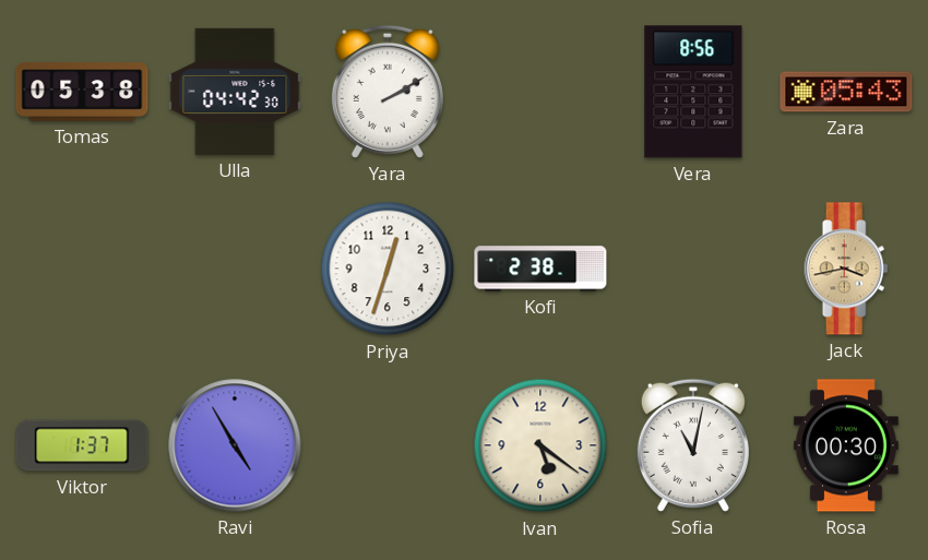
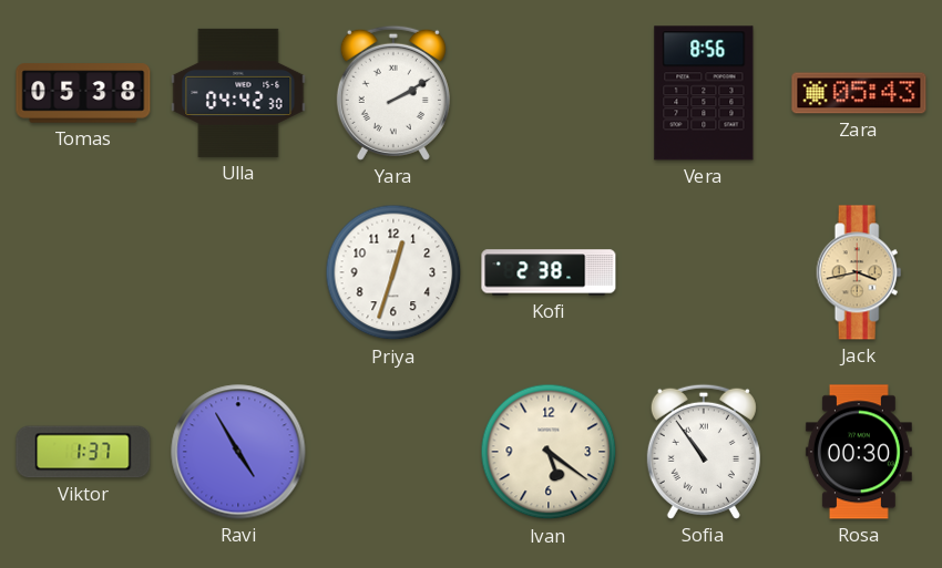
Sofia: 11:02 -> 10:54 (704, 452)
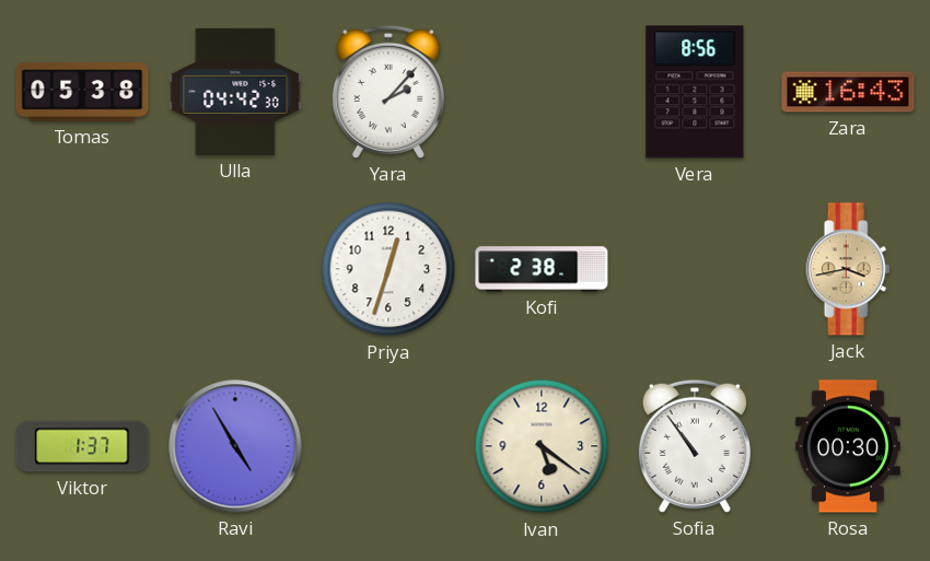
Yara: 2:10 -> 2:07 (388, 92)
Zara: 05:43 -> 16:43 (848, 92)
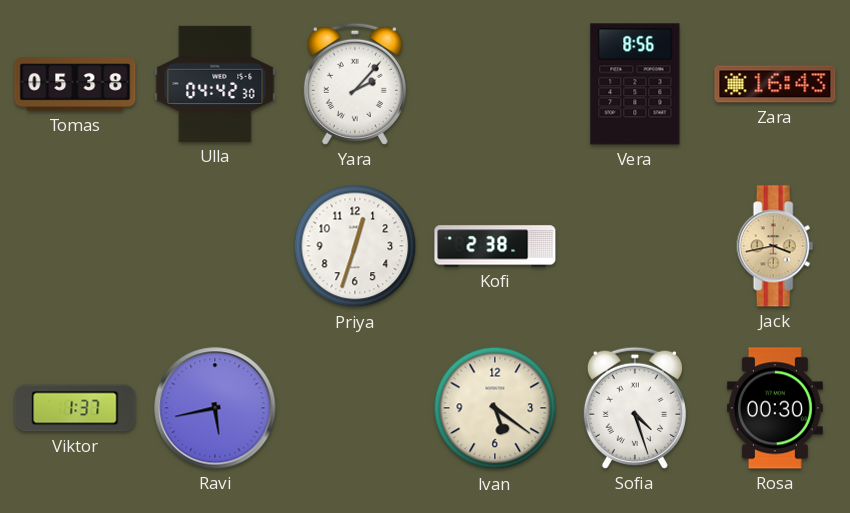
Ravi: 4:55 -> 5:43 (215, 408)
Sofia: 10:54 -> 4:27 (635, 408)
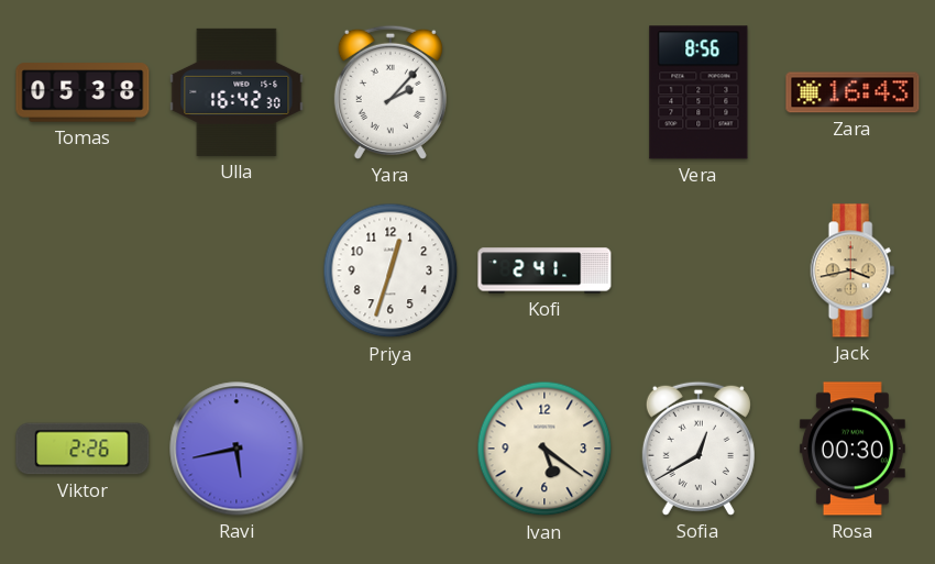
Ulla: 04:42 -> 16:42 (237, 92)
Kofi: 2:38 -> 2:41 (544, 270)
Viktor: 1:37 -> 2:26 (82, 449)
Sofia: 4:27 -> 12:40 (698, 449)
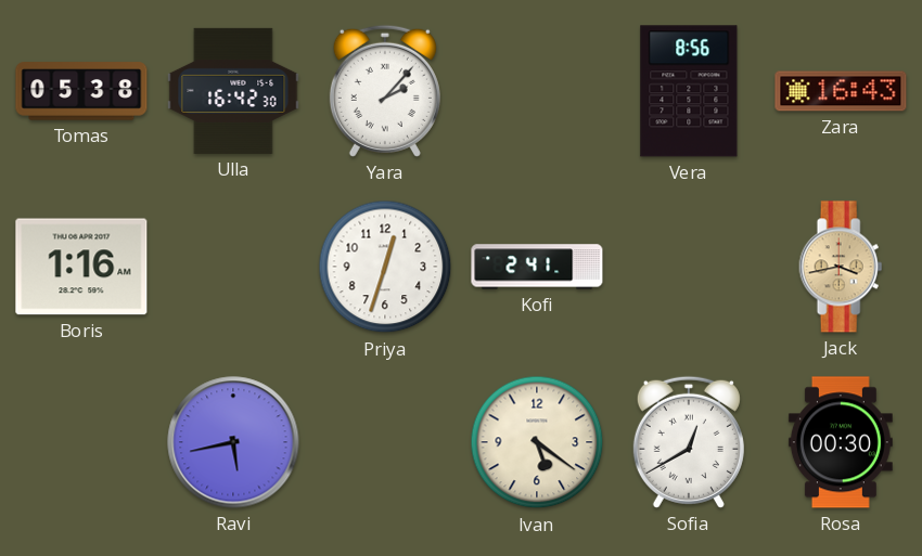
Boris: none -> 1:16 (81, 267)
Viktor: 2:26 -> none (82, 449)
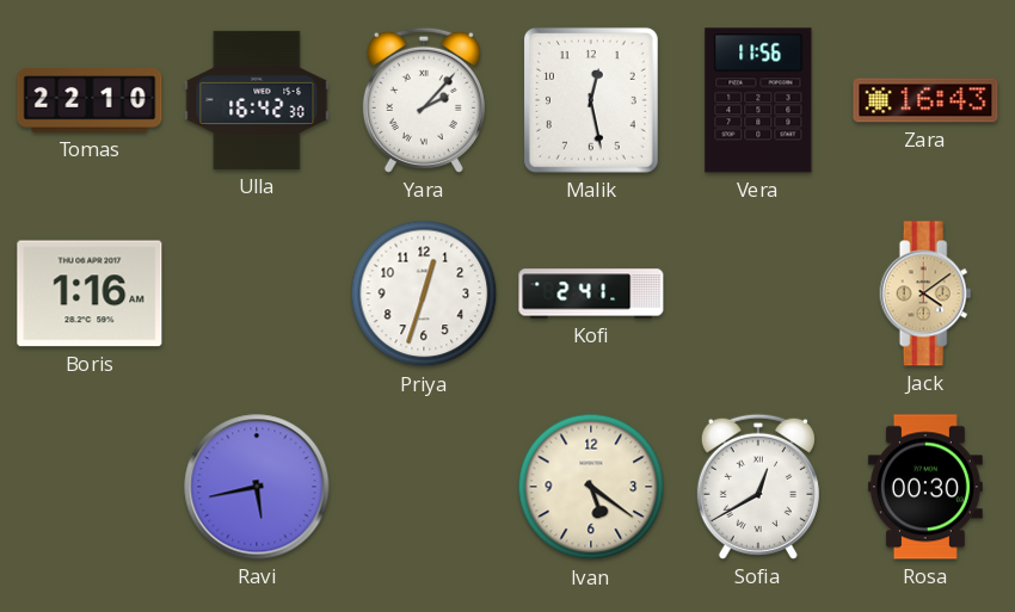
Tomas: 05:38 -> 22:10 (90, 100)
Malik: none -> 12:28 (591, 100)
Vera: 8:56 -> 11:56 (758, 100)
Jack: 3:43 -> 4:09 (925, 293)
